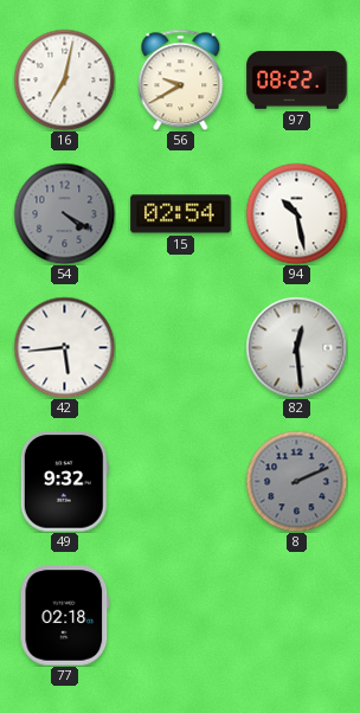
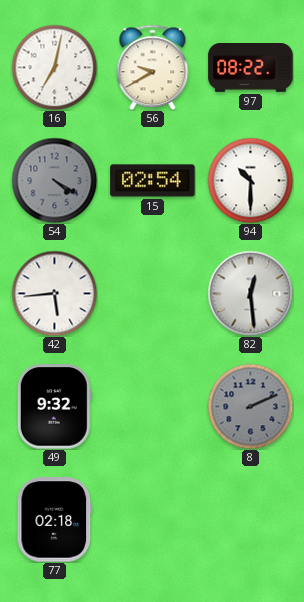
94: 10:28 -> 10:30 (250, 180)
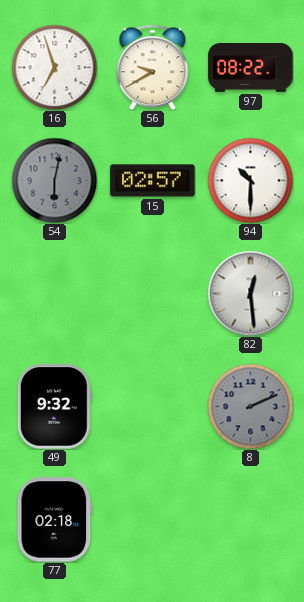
16: 7:02 -> 6:57 (54, 67)
54: 4:20 -> 6:02 (54, 180)
15: 02:54 -> 02:57 (153, 181)
42: 5:44 -> none (54, 293)
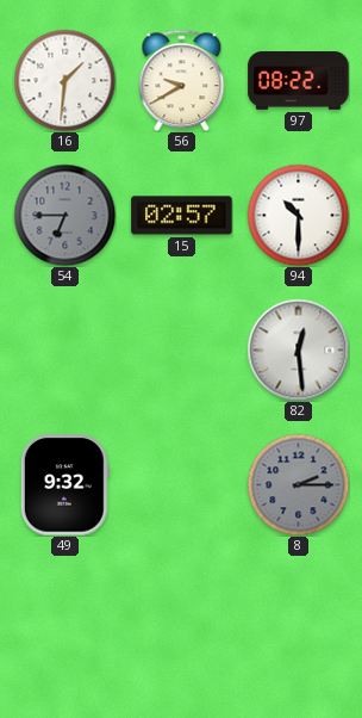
16: 6:57 -> 1:31 (64, 80)
54: 6:02 -> 6:45 (64, 215)
8: 2:11 -> 2:15 (298, 484)
77: 02:18 -> none (55, 520)
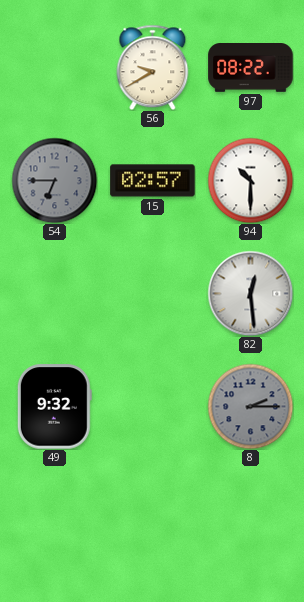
16: 1:31 -> none (64, 80)
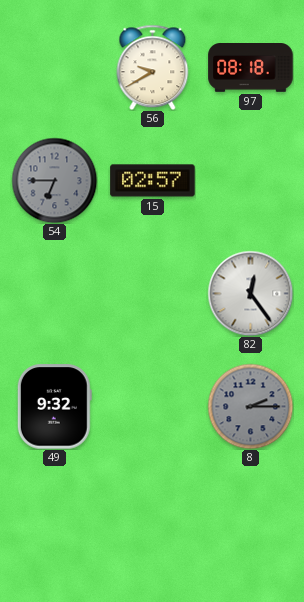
97: 08:22 -> 08:18 (251, 68)
94: 10:30 -> none (250, 180)
82: 12:29 -> 12:24 (250, 293)
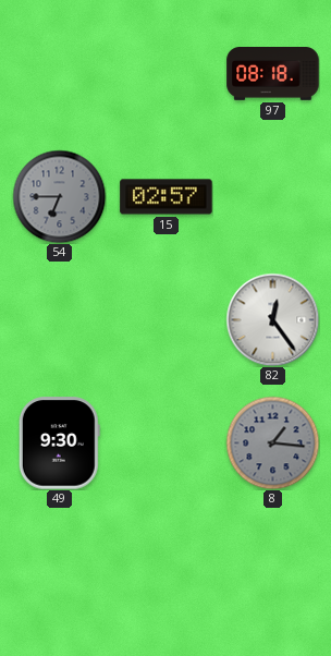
56: 9:40 -> none (153, 67)
49: 9:32 -> 9:30 (59, 444)
8: 2:15 -> 1:16 (272, 442)
